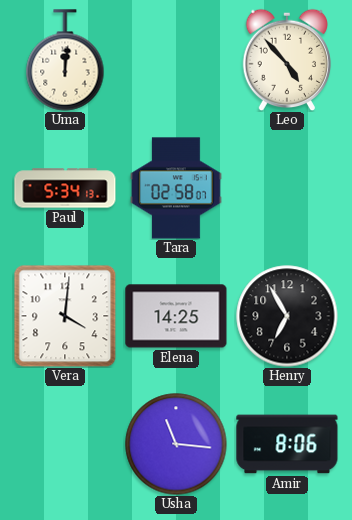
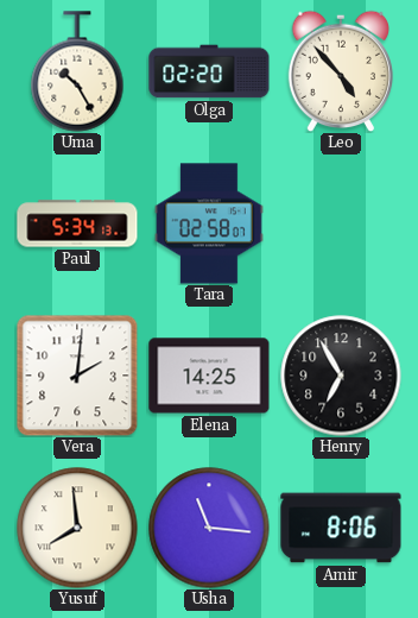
Uma: 12:01 -> 10:25 (77, 71)
Olga: none -> 02:20 (209, 71)
Vera: 4:01 -> 2:01 (77, 376)
Yusuf: none -> 7:59 (77, 528)
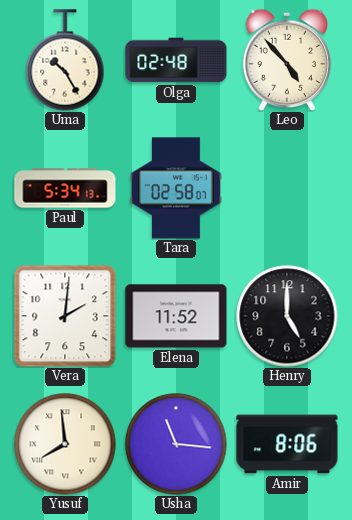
Olga: 02:20 -> 02:48 (176, 60)
Elena: 14:25 -> 11:52 (176, 316)
Henry: 6:55 -> 5:00 (287, 316)
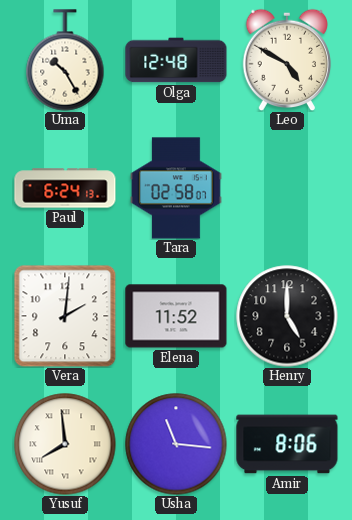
Olga: 02:48 -> 12:48 (176, 60)
Leo: 4:53 -> 4:50 (287, 60)
Paul: 5:34 -> 6:24 (65, 188)
